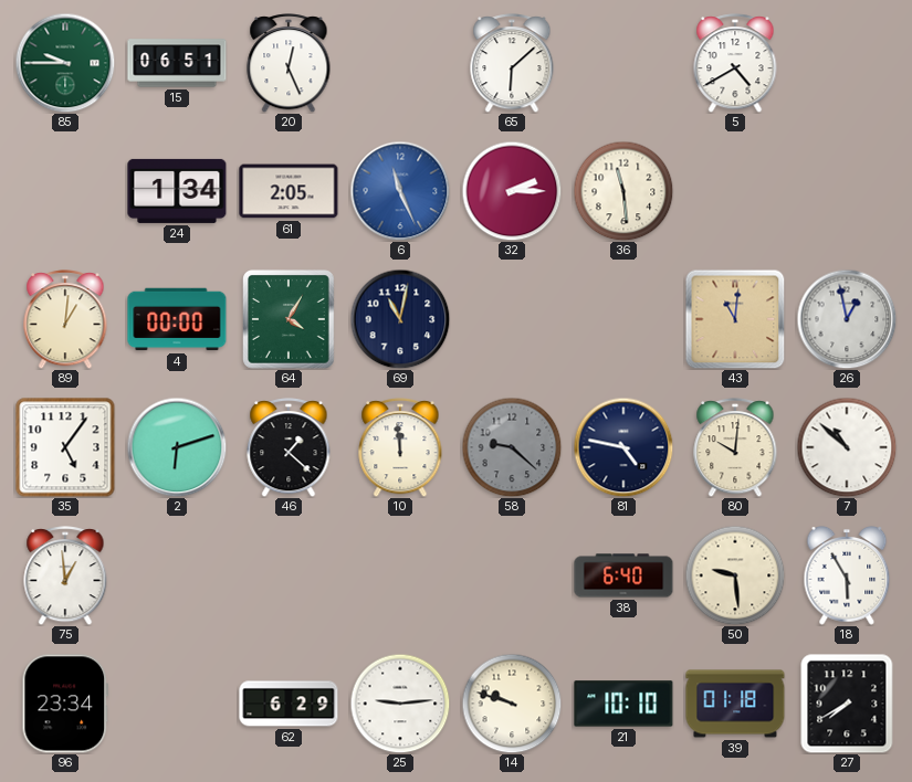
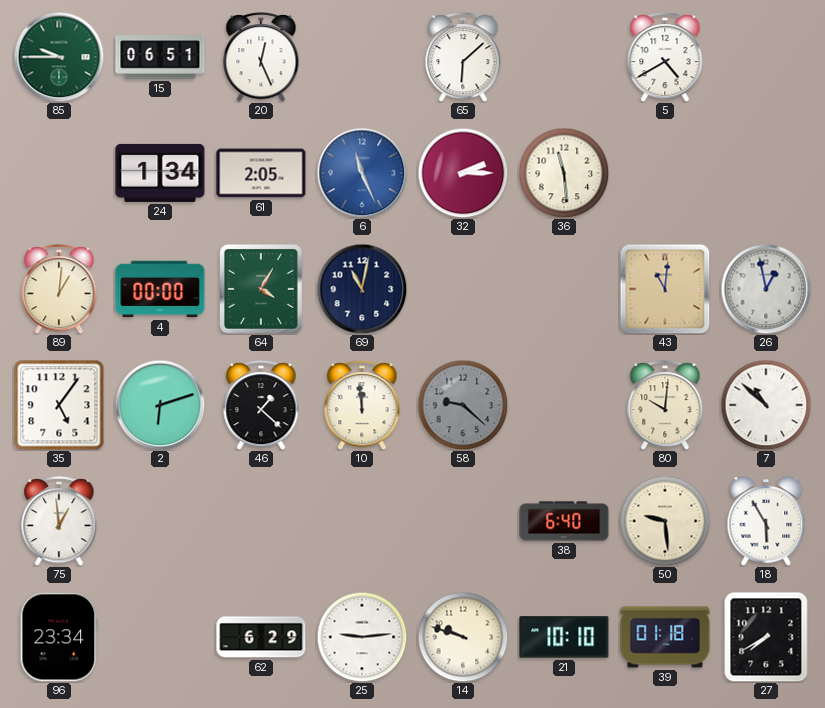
81: 4:47 -> none (623, 447)
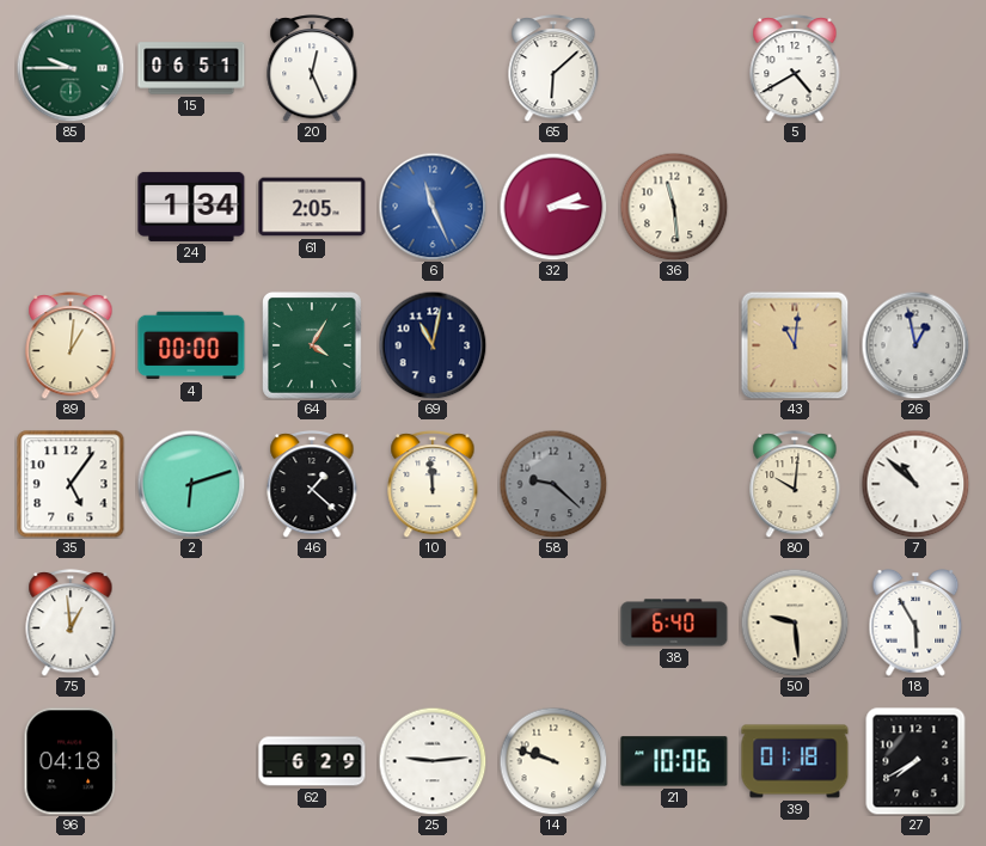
96: 23:34 -> 04:18 (71, 761)
21: 10:10 -> 10:06 (674, 761)
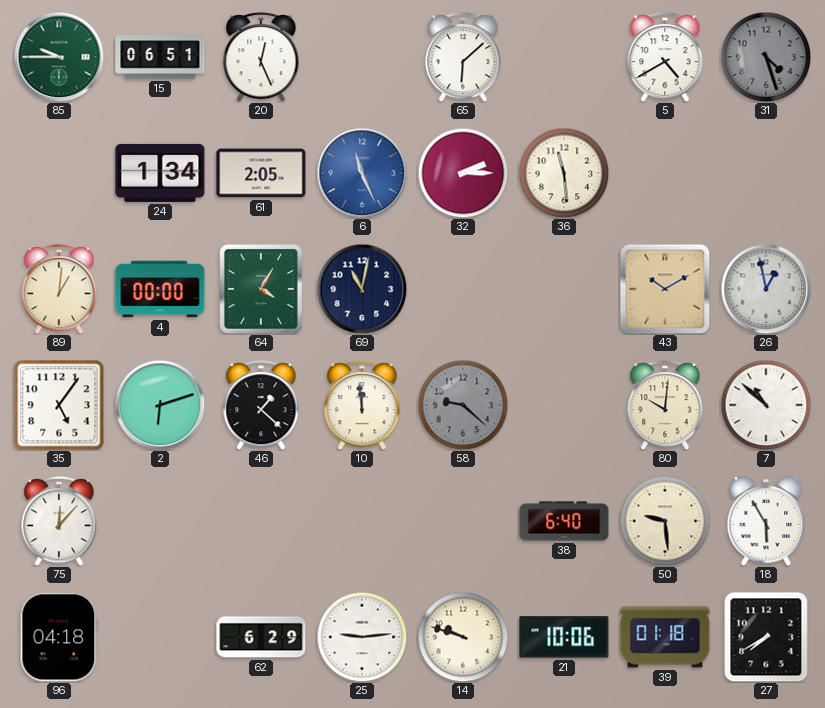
31: none -> 4:27 (766, 57)
43: 11:01 -> 10:10 (665, 289)
75: 12:59 -> 12:07 (59, 521)
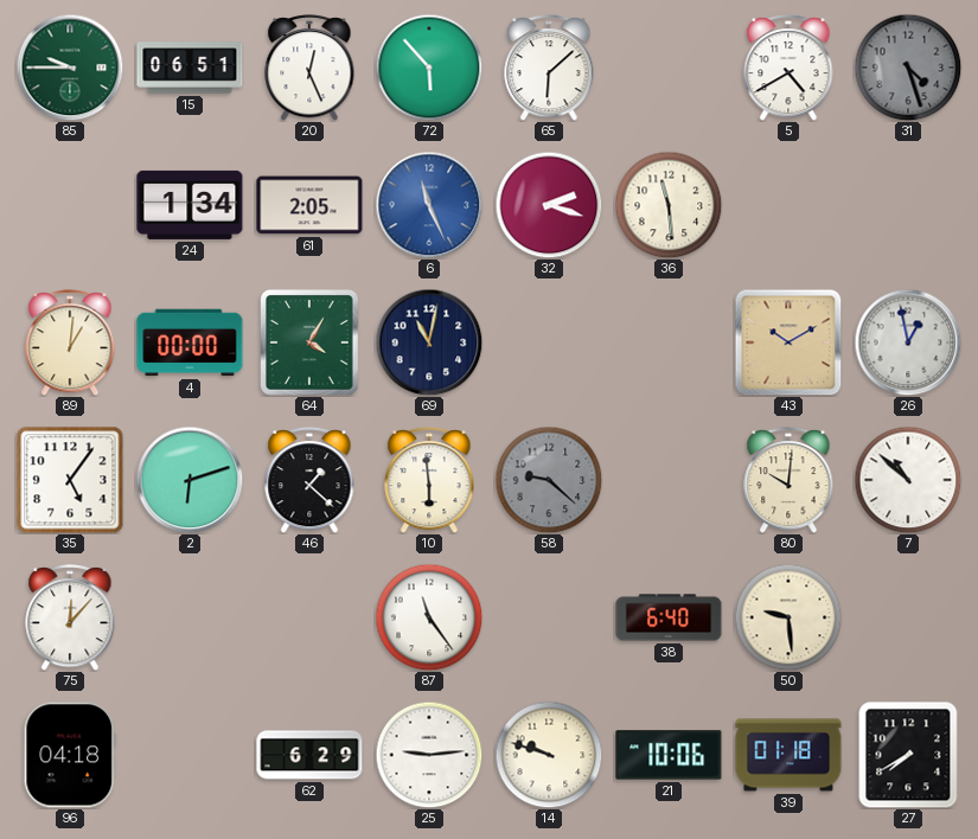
72: none -> 5:53 (429, 68)
32: 2:15 -> 2:18 (549, 205)
10: 11:59 -> 5:59 (429, 480)
87: none -> 11:24 (429, 617)
18: 5:55 -> none (766, 522)
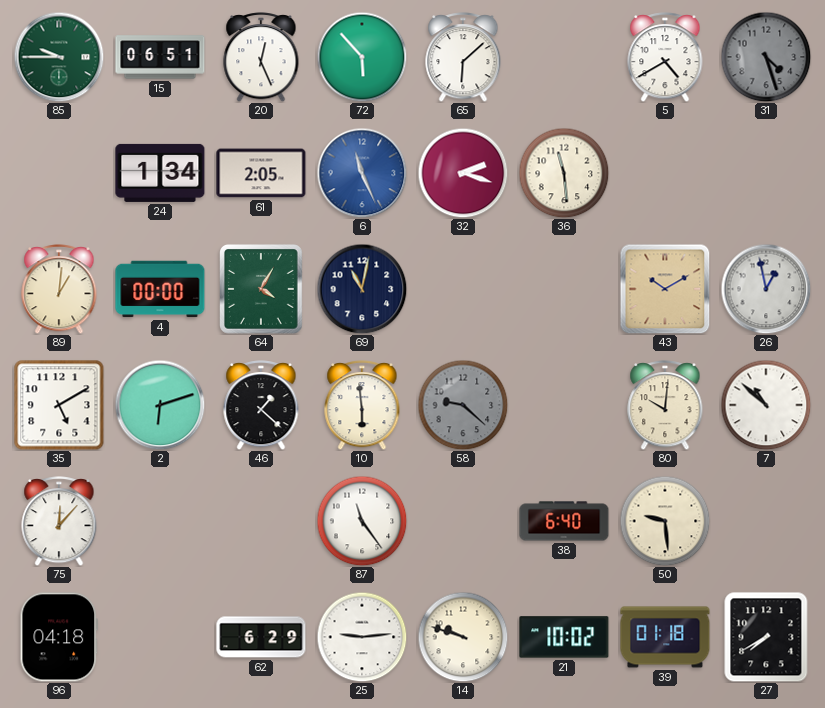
35: 5:06 -> 5:10 (59, 405)
21: 10:06 -> 10:02 (564, 637)
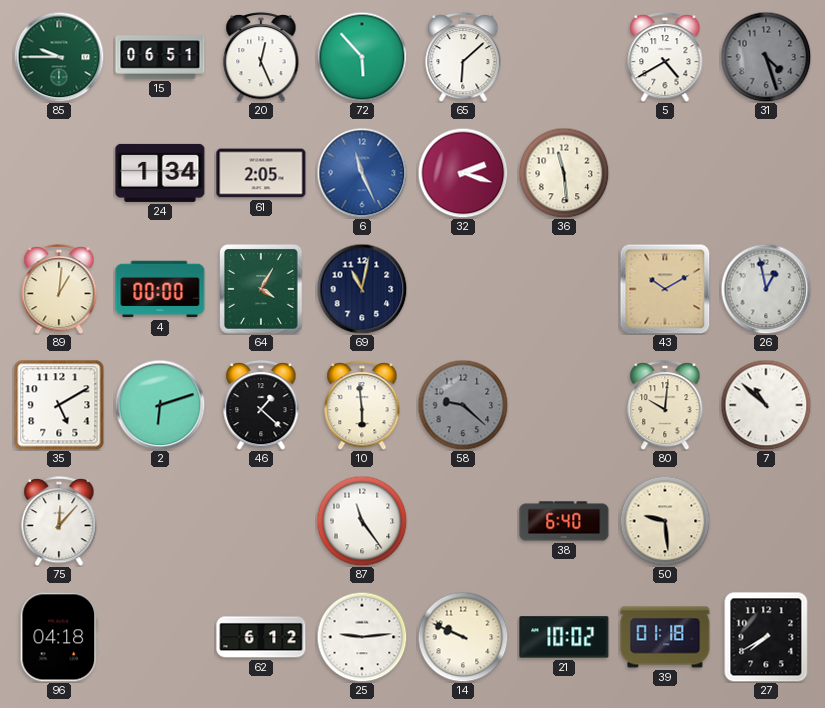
62: 6:29 -> 6:12 (261, 637)
14: 9:48 -> 9:49 (463, 637)
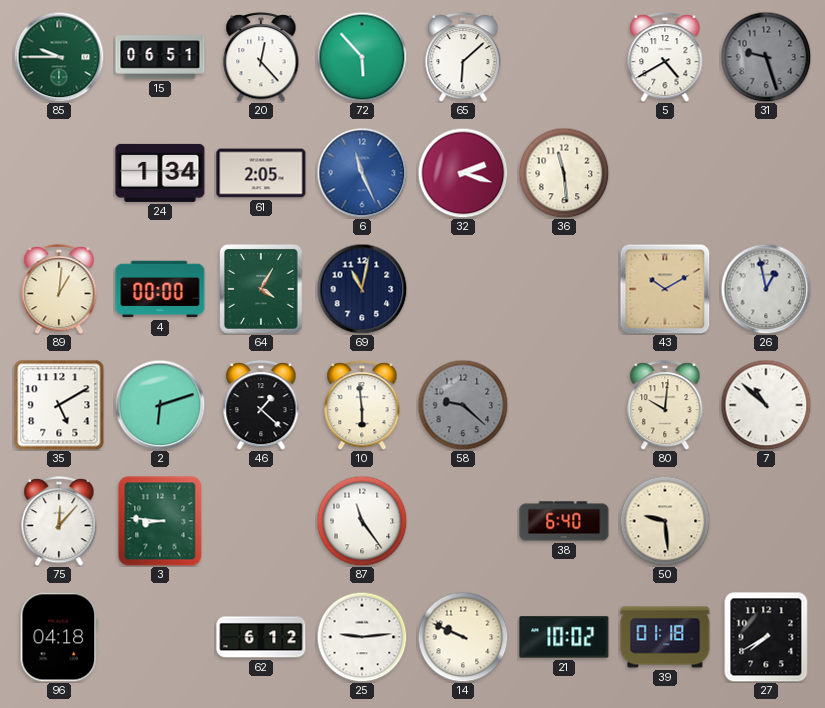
20: 12:26 -> 12:23 (261, 57)
31: 4:27 -> 9:27 (766, 57)
3: none -> 8:46 (160, 521)
